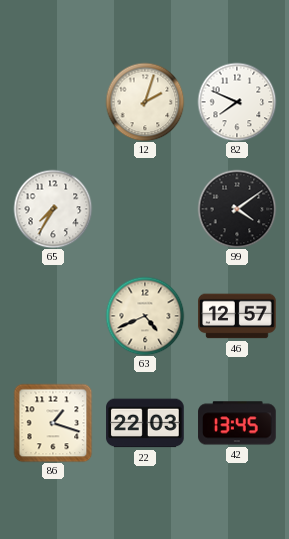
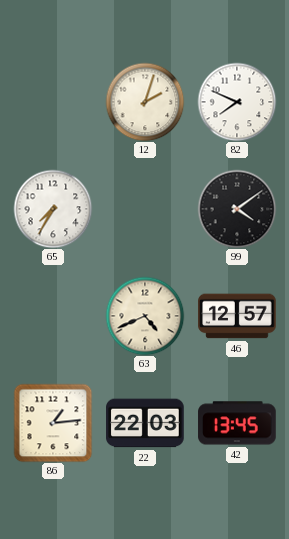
86: 1:18 -> 1:14 (53, 423)
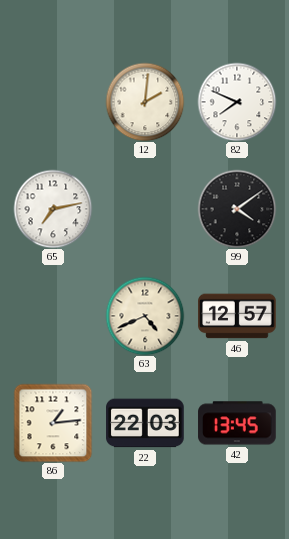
12: 2:03 -> 2:01 (145, 102)
65: 7:35 -> 7:13 (53, 209)
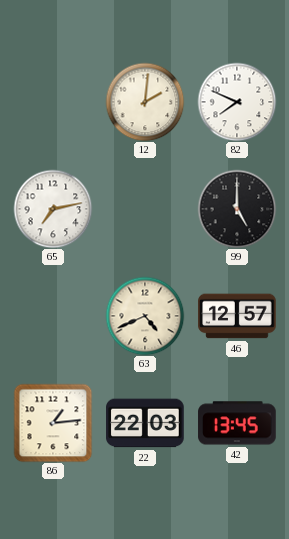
99: 4:09 -> 5:00 (237, 209)
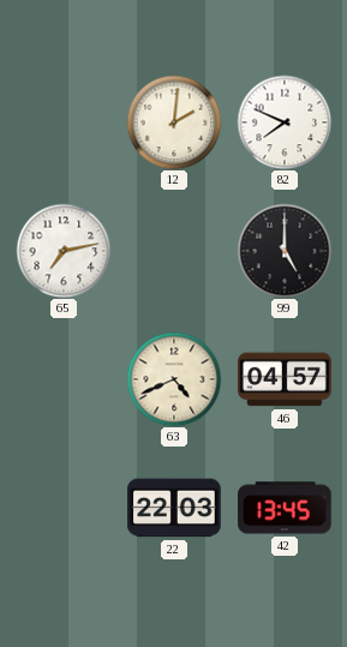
46: 12:57 -> 04:57 (285, 379)
86: 1:14 -> none (53, 423)
